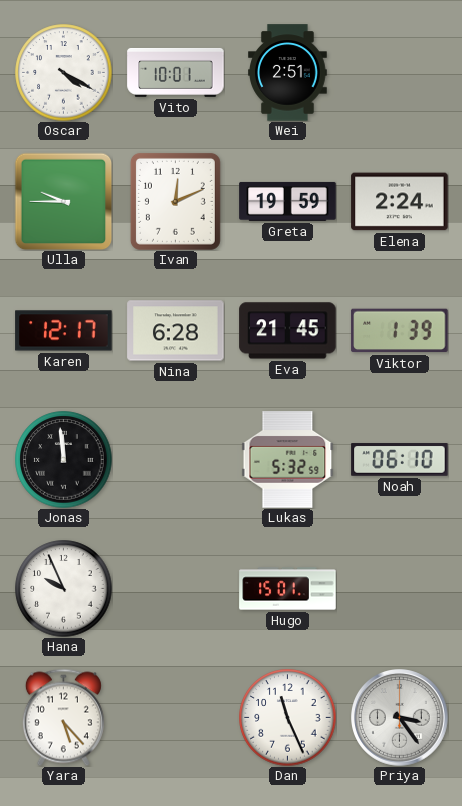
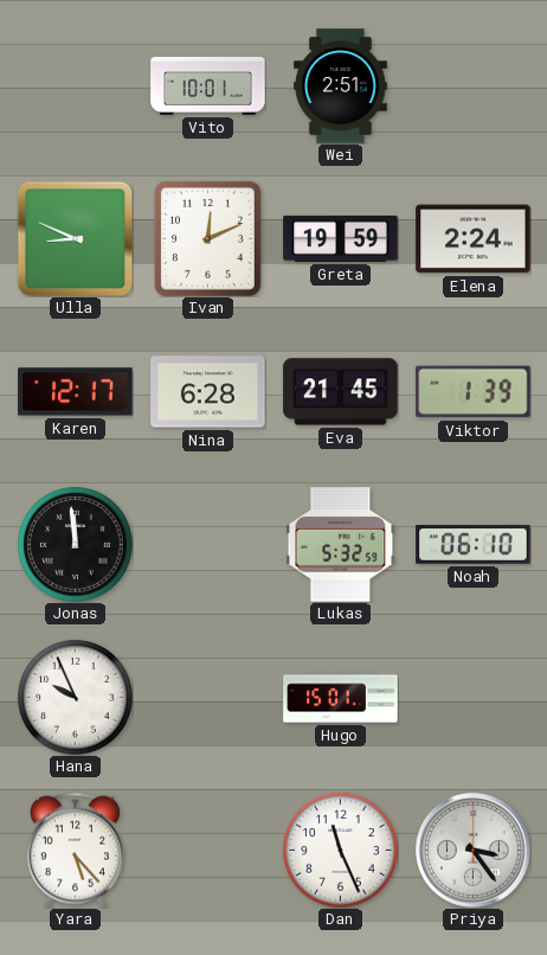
Oscar: 4:20 -> none (64, 73)
Ulla: 9:45 -> 8:49 (75, 238)
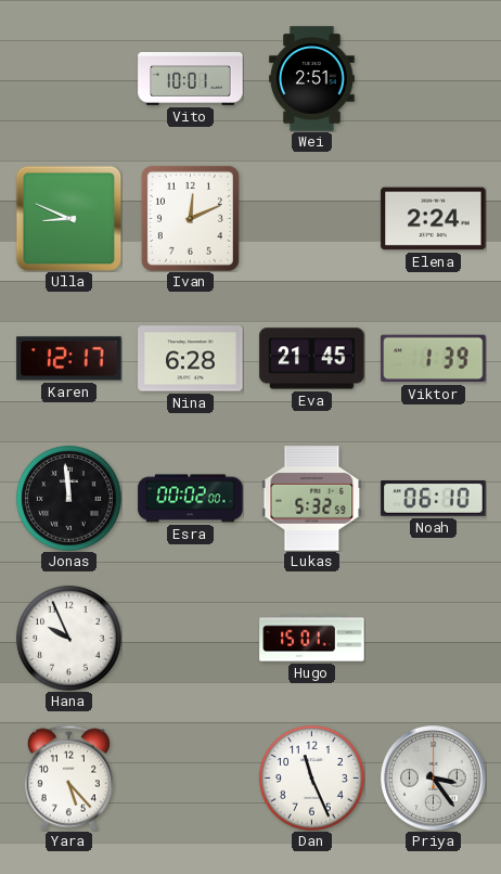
Greta: 19:59 -> none (341, 238)
Esra: none -> 00:02 (191, 499)
